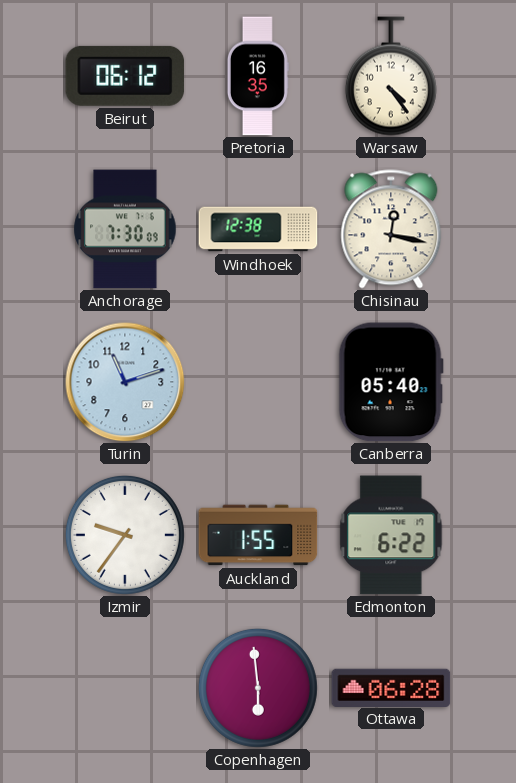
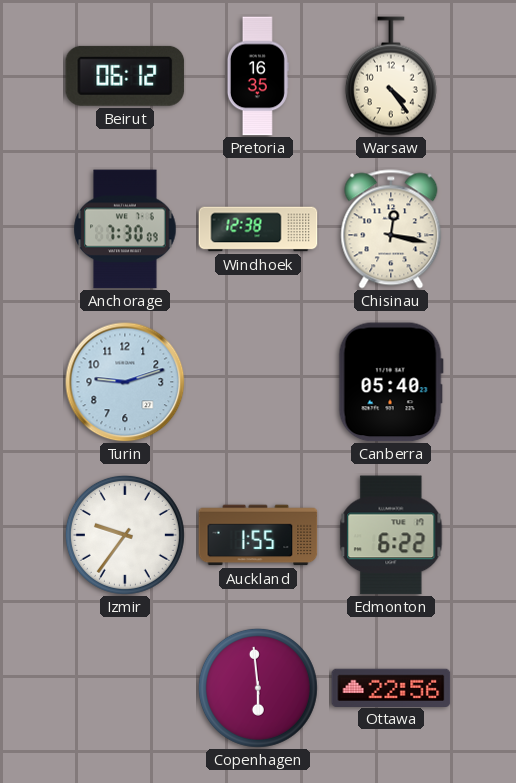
Turin: 11:12 -> 9:12 (125, 382)
Ottawa: 06:28 -> 22:56 (391, 687)
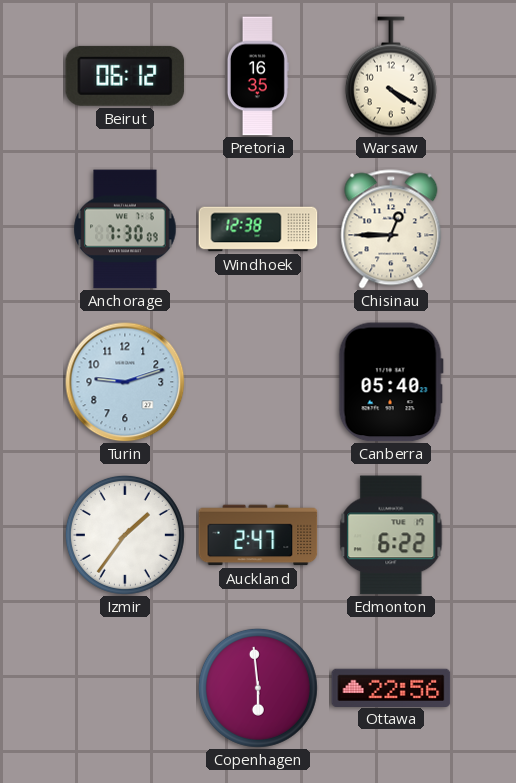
Warsaw: 4:24 -> 4:20 (391, 76)
Chisinau: 12:17 -> 12:45 (391, 229)
Izmir: 9:36 -> 1:36 (125, 535)
Auckland: 1:55 -> 2:47 (258, 535)
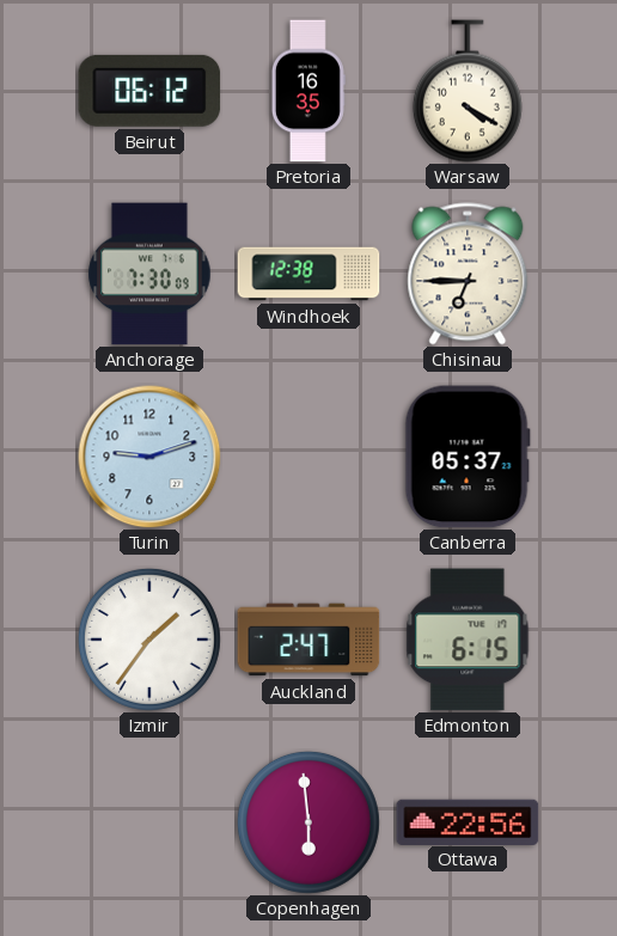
Chisinau: 12:45 -> 6:45 (468, 274)
Canberra: 05:40 -> 05:37 (468, 457)
Edmonton: 6:22 -> 6:15 (468, 640)
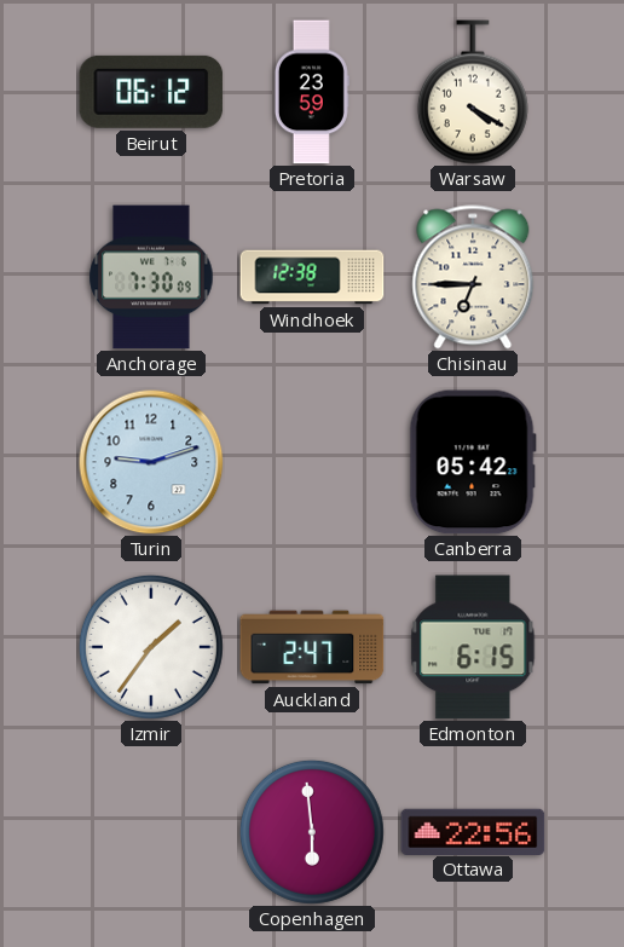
Pretoria: 16:35 -> 23:59 (312, 92)
Canberra: 05:37 -> 05:42 (473, 462)
